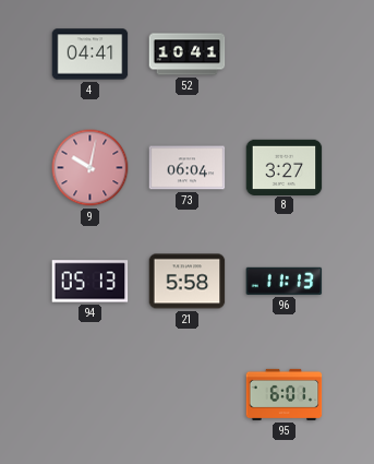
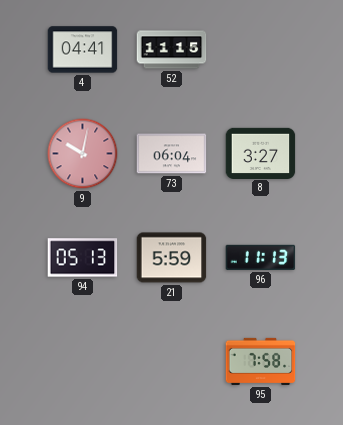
52: 10:41 -> 11:15 (172, 50)
21: 5:58 -> 5:59 (172, 258)
95: 6:01 -> 7:58 (261, 361)
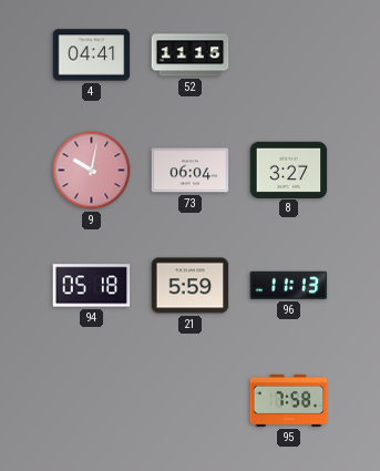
94: 05:13 -> 05:18 (92, 286)
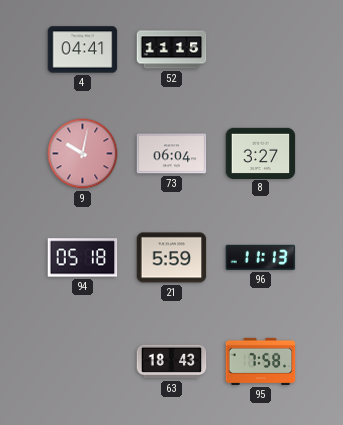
63: none -> 18:43 (172, 362)
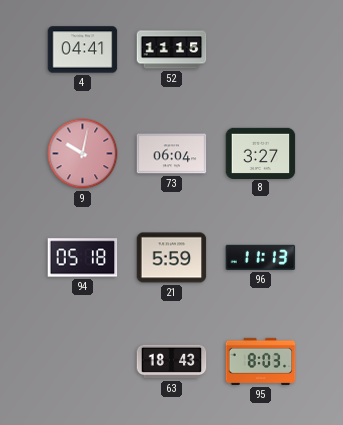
95: 7:58 -> 8:03 (261, 361)
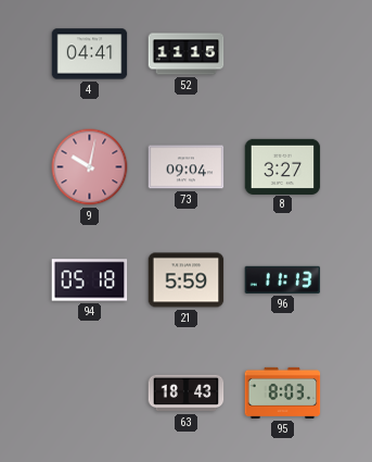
73: 06:04 -> 09:04 (187, 167)
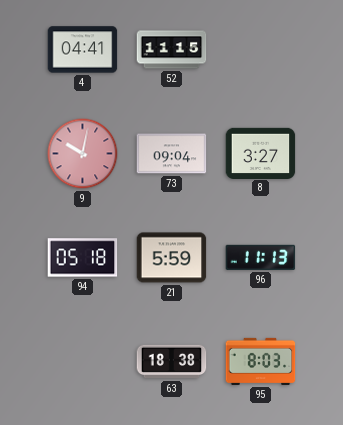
63: 18:43 -> 18:38 (172, 362)
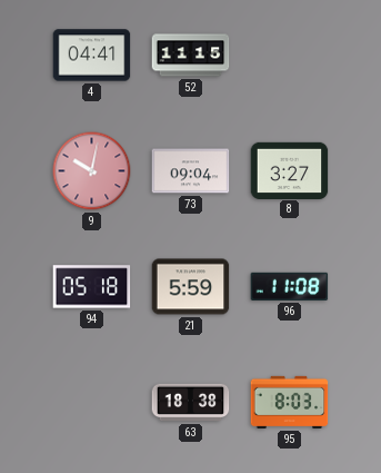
96: 11:13 -> 11:08 (290, 286)
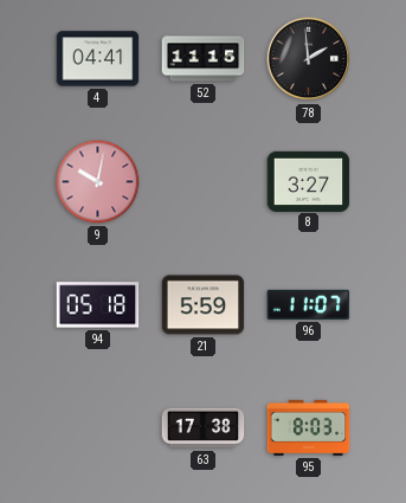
78: none -> 1:59 (309, 59)
73: 09:04 -> none (191, 171)
96: 11:08 -> 11:07 (309, 304)
63: 18:38 -> 17:38 (204, 428)
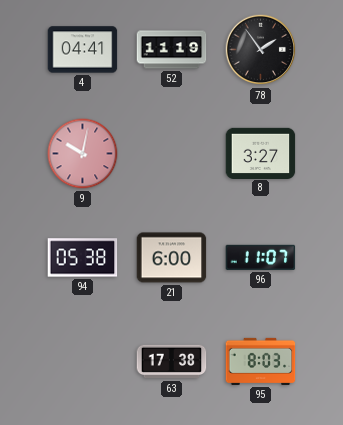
52: 11:15 -> 11:19 (172, 50)
78: 1:59 -> 1:54 (261, 50)
94: 05:18 -> 05:38 (83, 258)
21: 5:59 -> 6:00 (172, 258)
